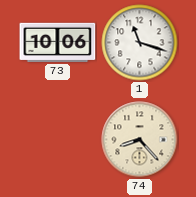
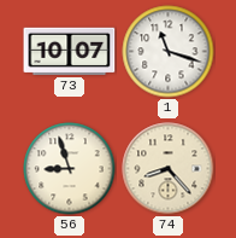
73: 10:06 -> 10:07 (70, 51)
56: none -> 8:57 (70, 169)
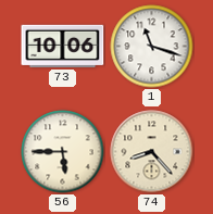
73: 10:07 -> 10:06 (63, 46)
56: 8:57 -> 5:45 (63, 152)
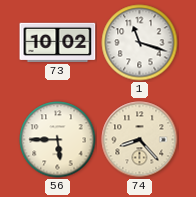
73: 10:06 -> 10:02 (58, 42)
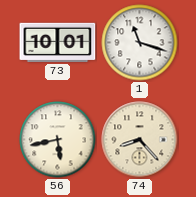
73: 10:02 -> 10:01 (58, 42)
56: 5:45 -> 5:43 (58, 140)
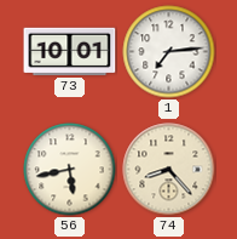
1: 11:18 -> 7:14 (169, 52)
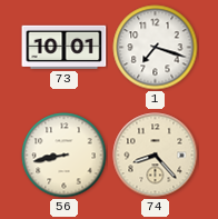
1: 7:14 -> 7:18 (156, 48)
56: 5:43 -> 8:43 (65, 156)
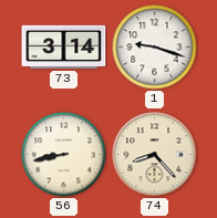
73: 10:01 -> 3:14 (64, 46)
1: 7:18 -> 9:18 (155, 48)
